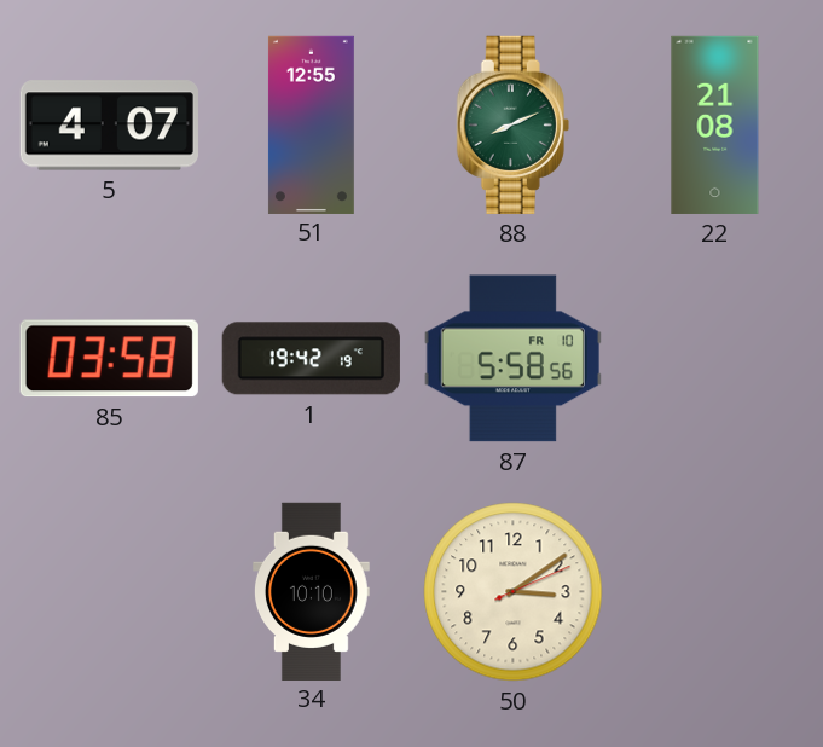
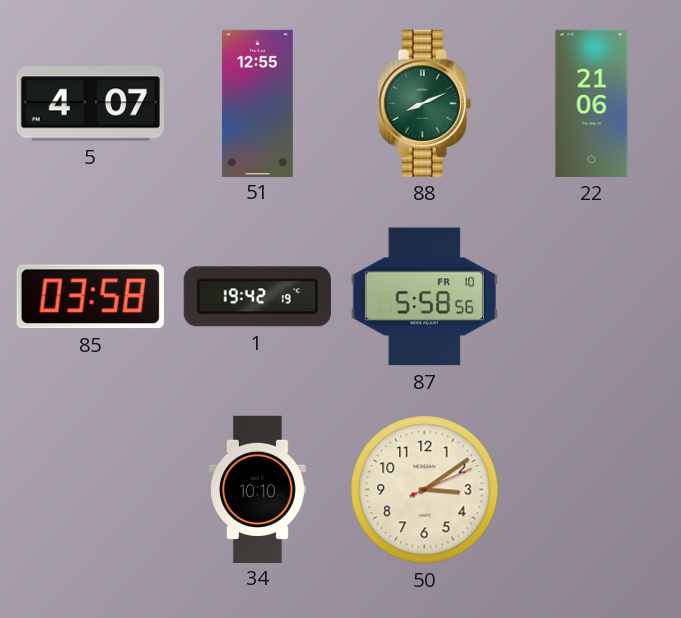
22: 21:08 -> 21:06 (592, 103)
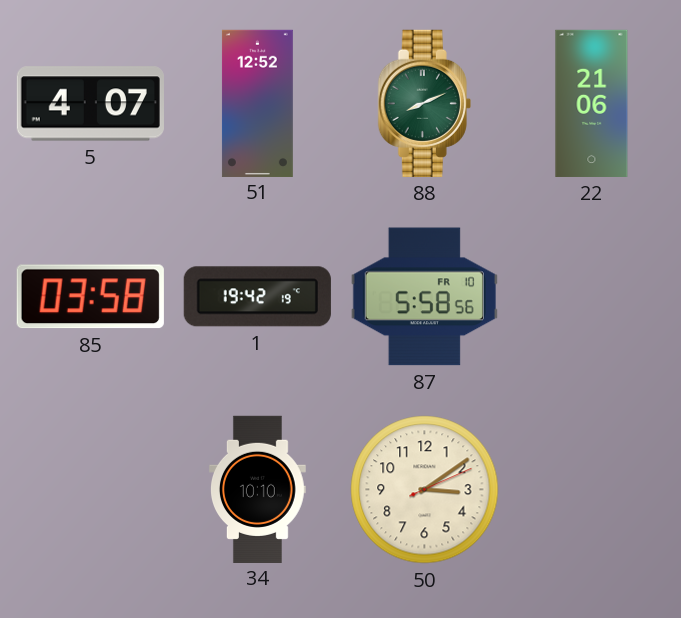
51: 12:55 -> 12:52 (257, 103)
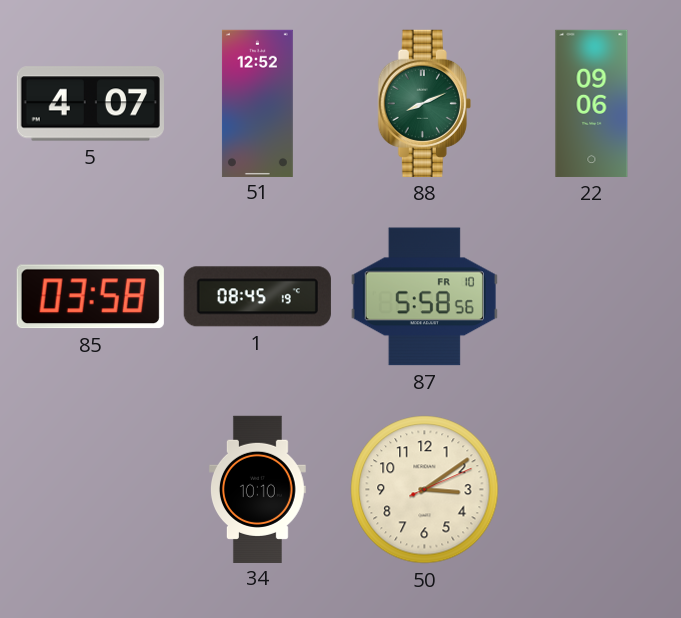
22: 21:06 -> 09:06 (592, 103)
1: 19:42 -> 08:45 (257, 297)
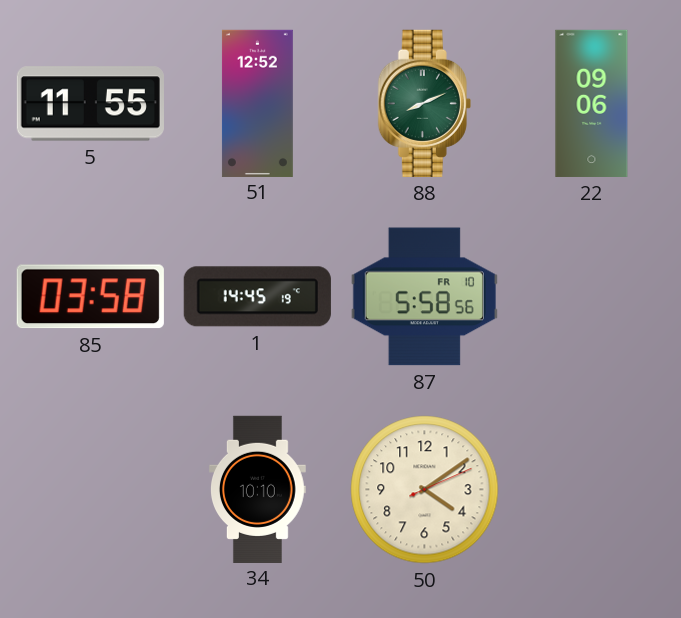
5: 4:07 -> 11:55 (90, 104)
1: 08:45 -> 14:45 (257, 297)
50: 3:09 -> 4:09 (425, 490)
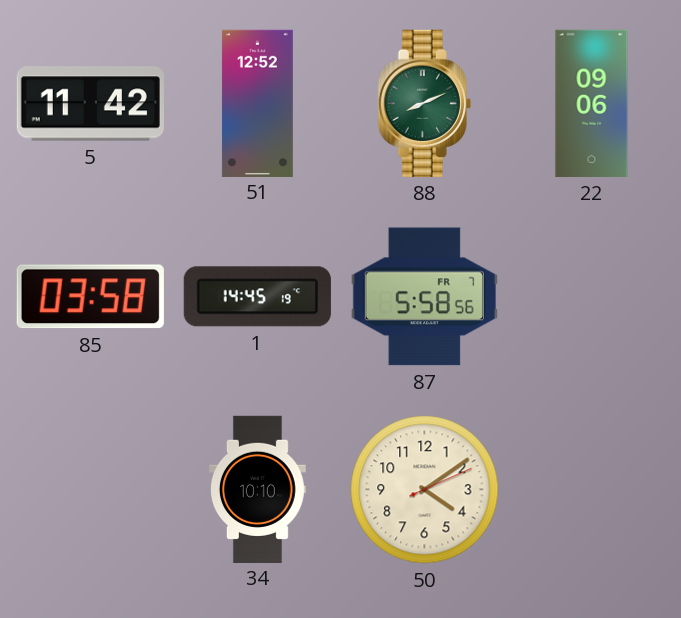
5: 11:55 -> 11:42 (90, 104)
87 date: FR 10 -> FR 7 (424, 297)
